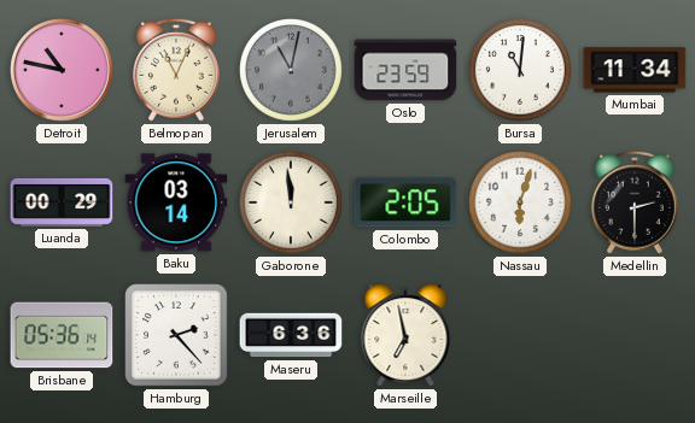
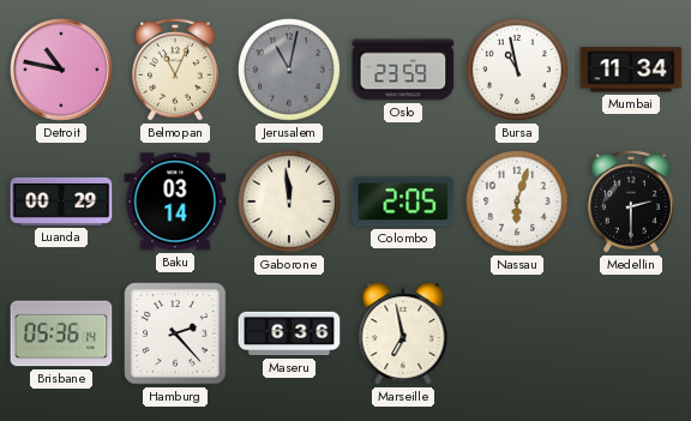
Bursa: 11:01 -> 10:58 (518, 71)
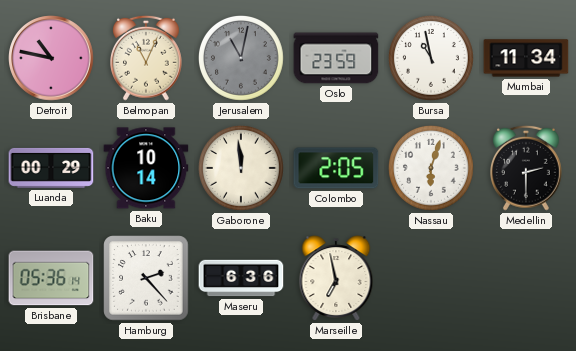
Baku: 03:14 -> 10:14 (146, 168)
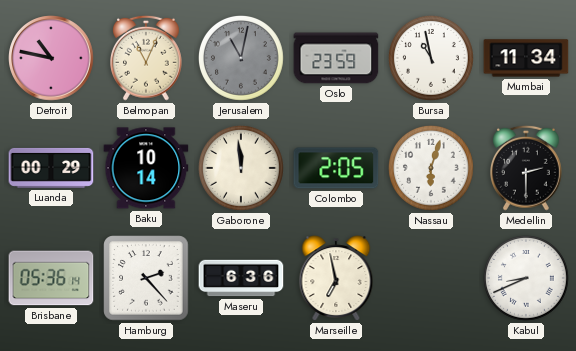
Kabul: none -> 8:41 (527, 279)
